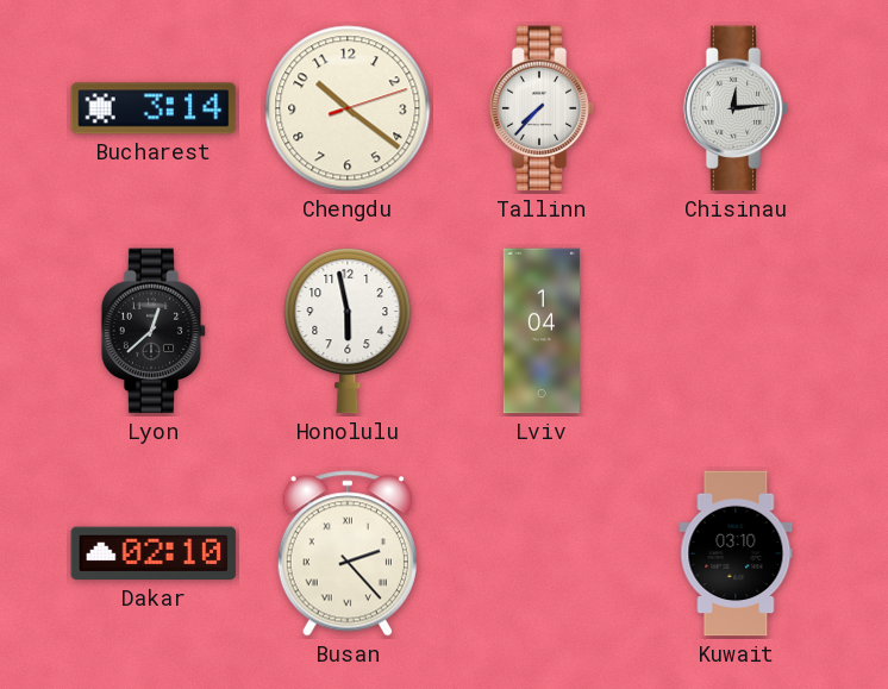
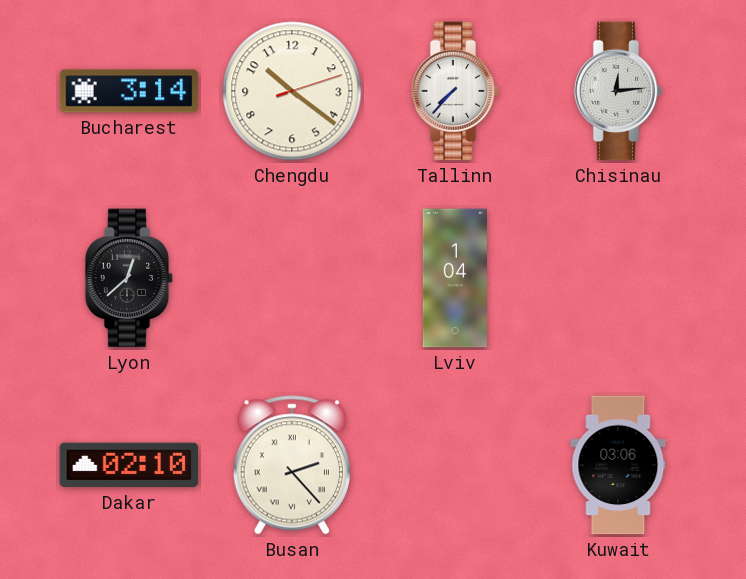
Honolulu: 5:58 -> none (348, 332)
Kuwait: 03:10 -> 03:06 (618, 465)
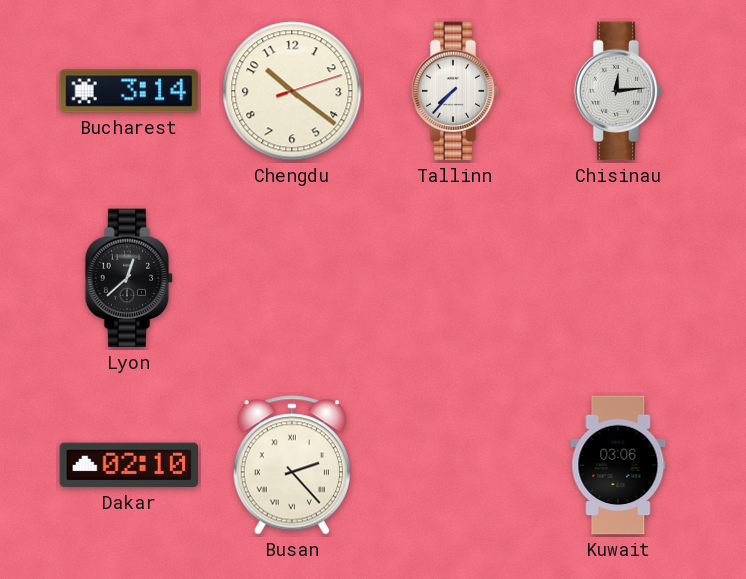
Lviv: 1:04 -> none (455, 278)
